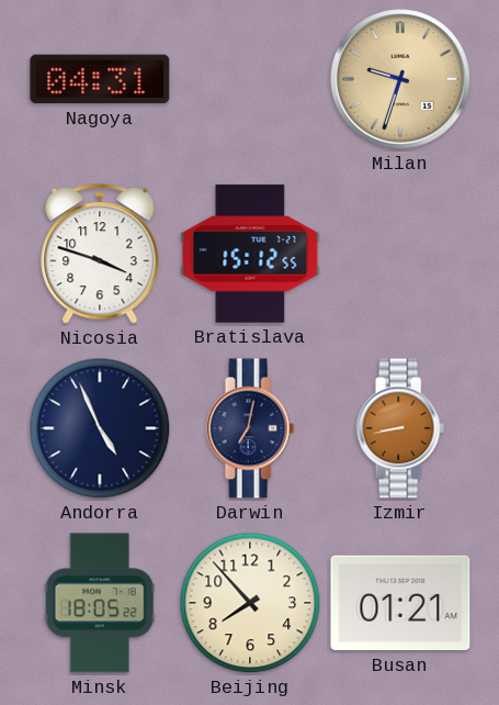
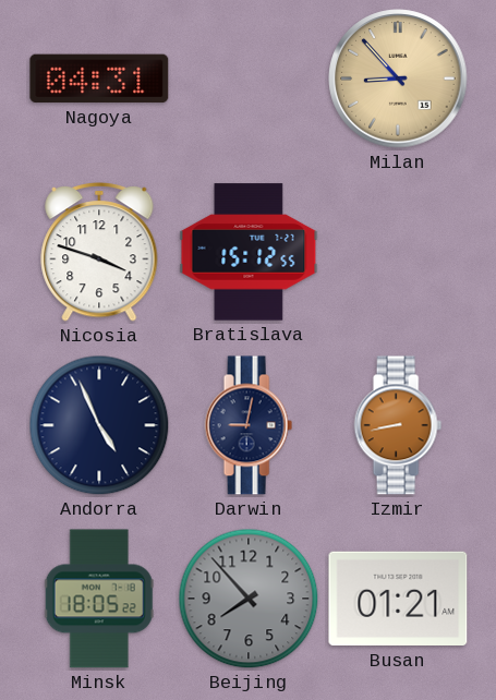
Milan: 9:33 -> 8:53 (398, 79)
Darwin: 7:02 -> 9:02 (249, 425)
Beijing dial: cream -> grey (249, 599)
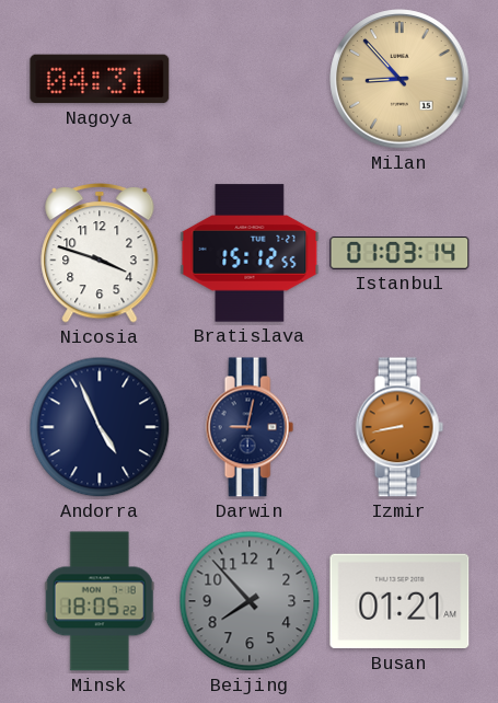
Istanbul: none -> 01:03 (399, 254)
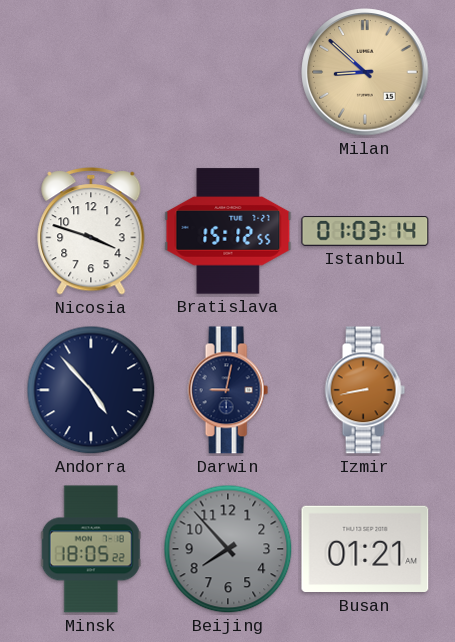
Nagoya: 04:31 -> none (100, 79)
Milan: 8:53 -> 8:52 (365, 72)
Andorra: 4:56 -> 4:53 (91, 390)
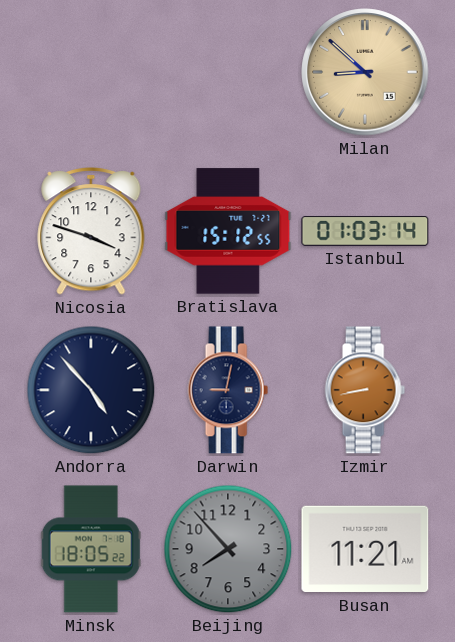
Busan: 01:21 -> 11:21 (365, 549)
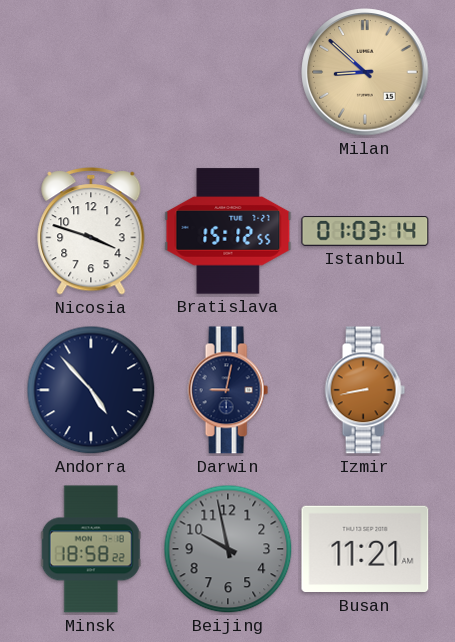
Minsk: 18:05 -> 18:58 (91, 549)
Beijing: 7:53 -> 9:58 (228, 549)
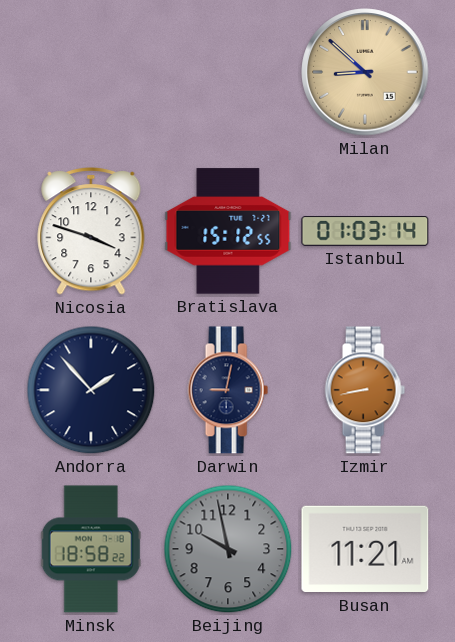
Andorra: 4:53 -> 1:53 (91, 390)
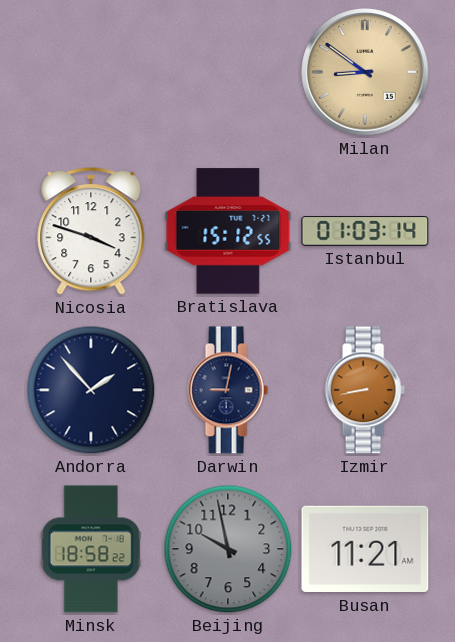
Milan: 8:52 -> 8:51 (365, 72)
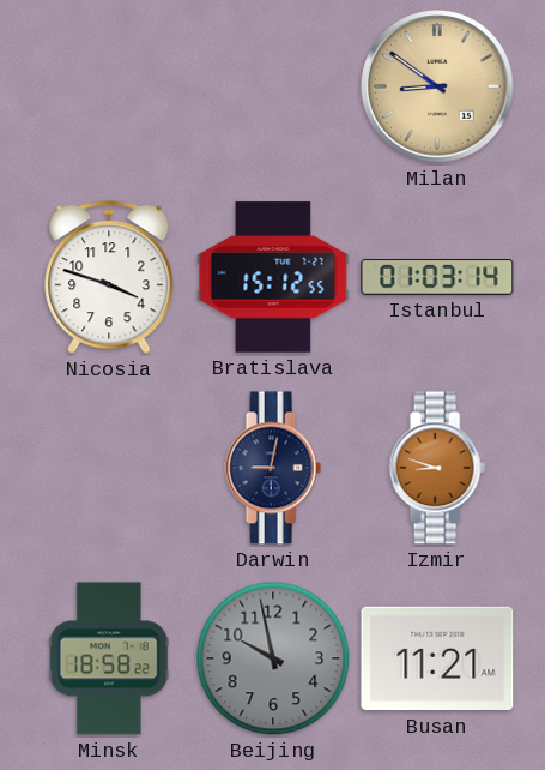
Andorra: 1:53 -> none (91, 390)
Izmir: 8:43 -> 8:48 (437, 468)
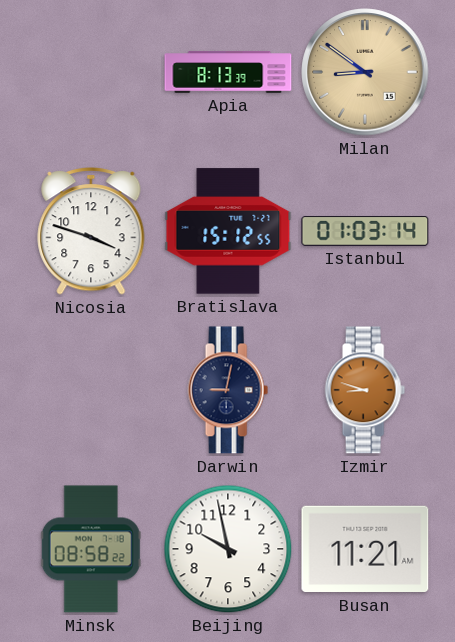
Apia: none -> 8:13 (228, 72)
Minsk: 18:58 -> 08:58 (91, 549)
Beijing dial: grey -> white (228, 549)
